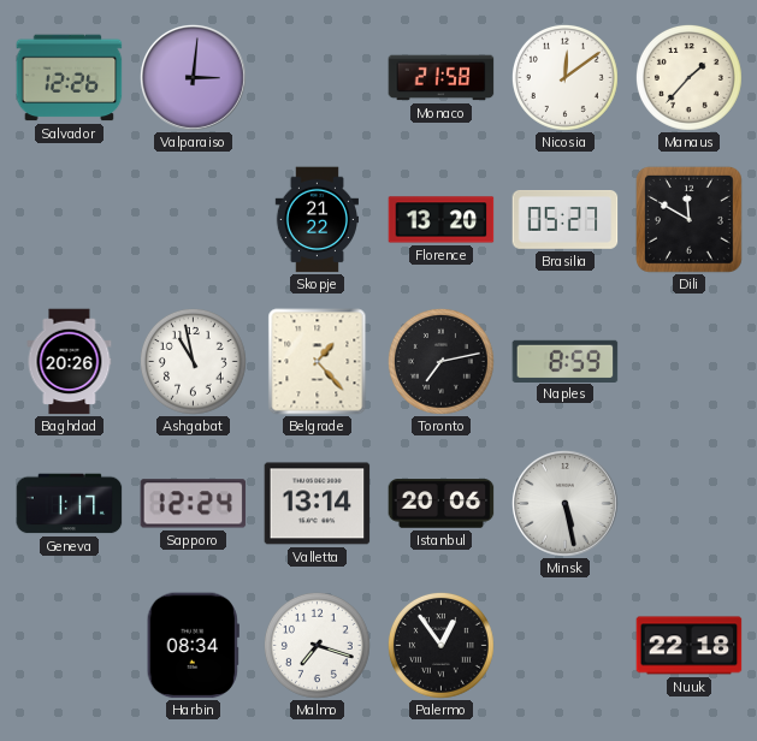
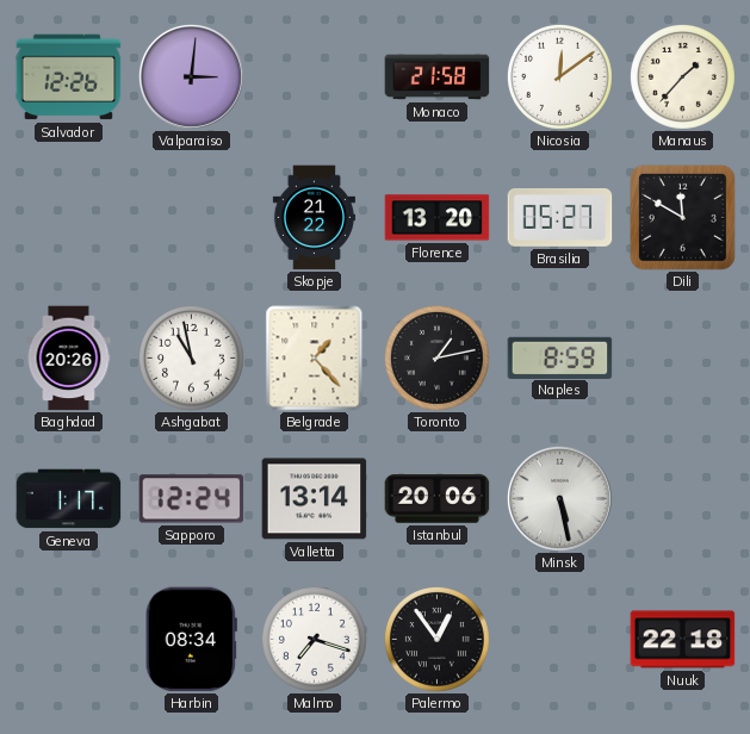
Toronto: 7:13 -> 1:13 (436, 357)
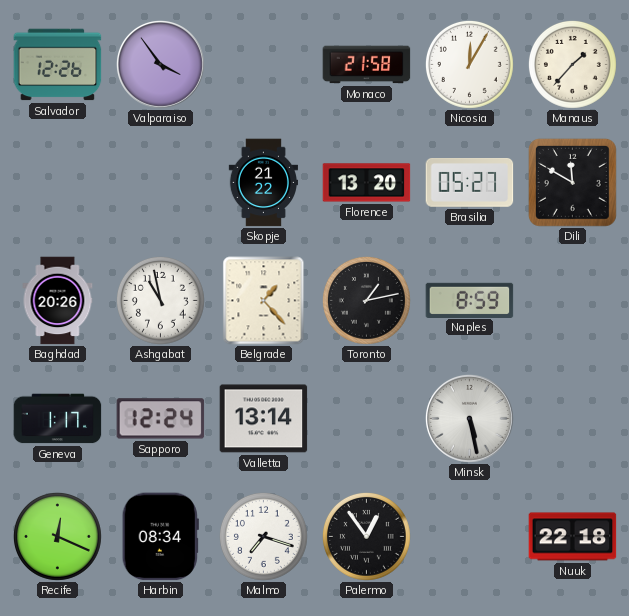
Valparaiso: 3:01 -> 3:54 (161, 65)
Nicosia: 12:09 -> 12:05 (469, 64)
Istanbul: 20:06 -> none (438, 499)
Recife: none -> 12:19 (57, 536)
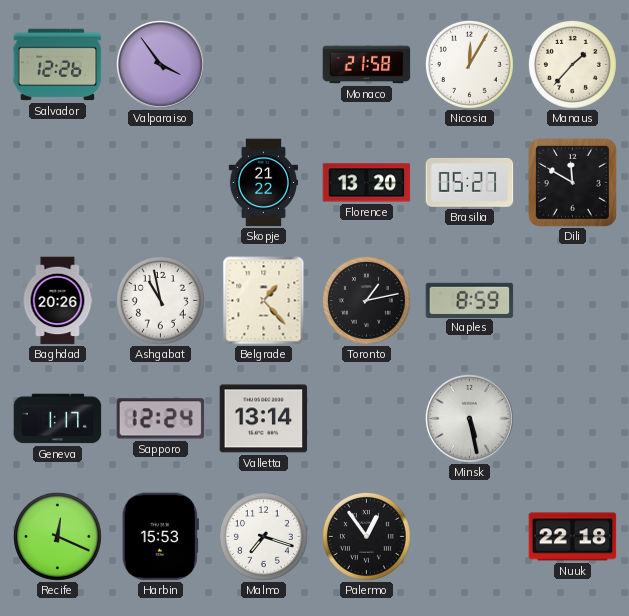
Harbin: 08:34 -> 15:53 (160, 537)
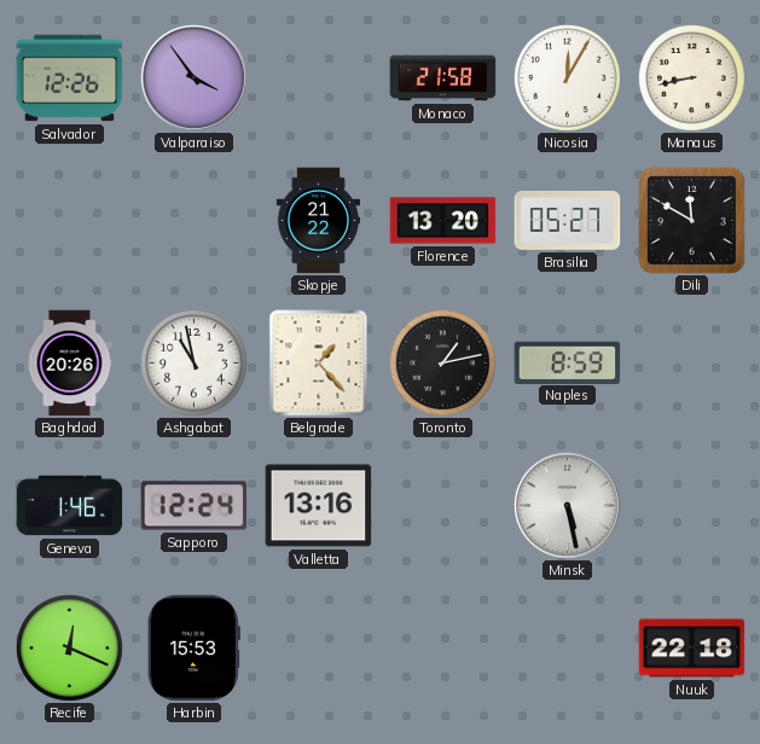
Manaus: 1:37 -> 8:43 (691, 77)
Geneva: 1:17 -> 1:46 (70, 506)
Valletta: 13:14 -> 13:16 (319, 506)
Malmo: 7:18 -> none (263, 536)
Palermo: 12:54 -> none (366, 536)
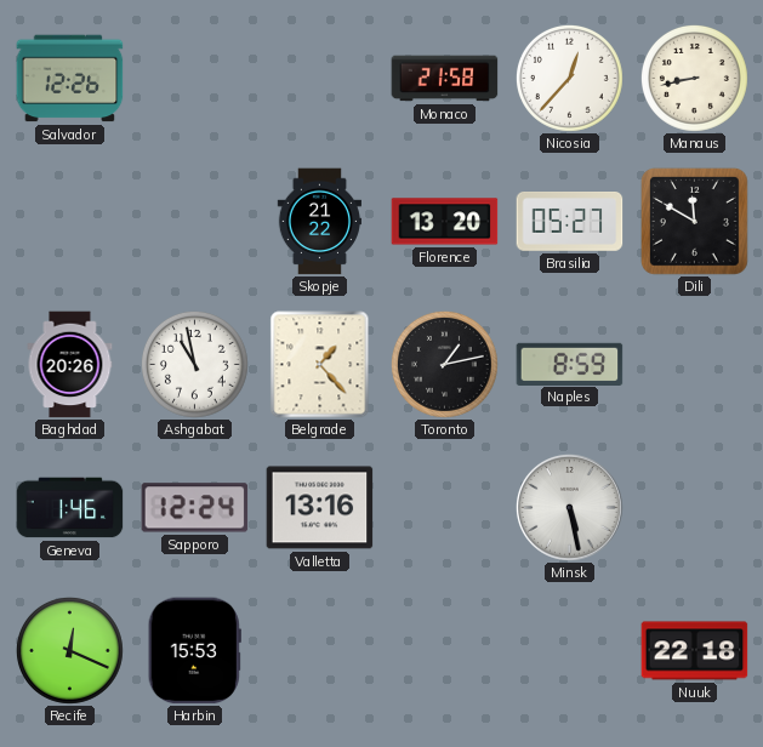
Valparaiso: 3:54 -> none (195, 79)
Nicosia: 12:05 -> 12:37 (569, 78)
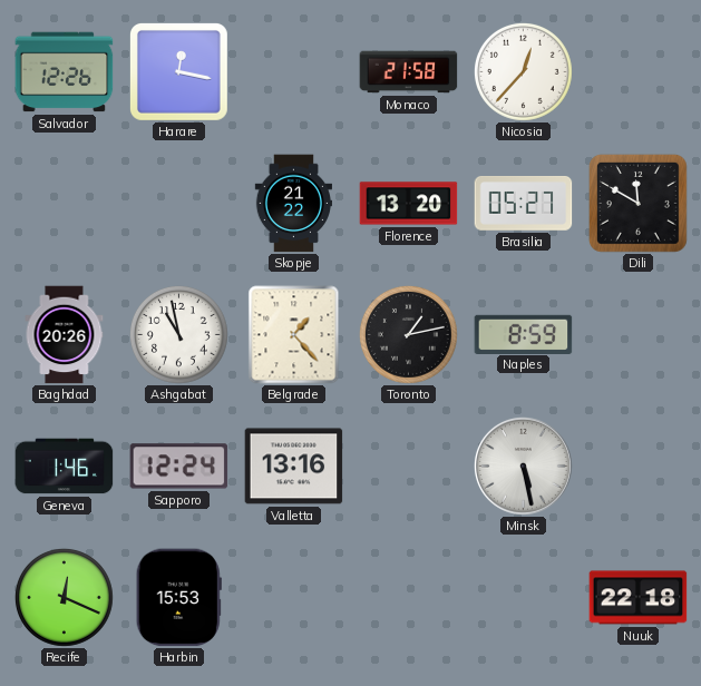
Harare: none -> 12:17 (178, 71)
Manaus: 8:43 -> none (694, 78)
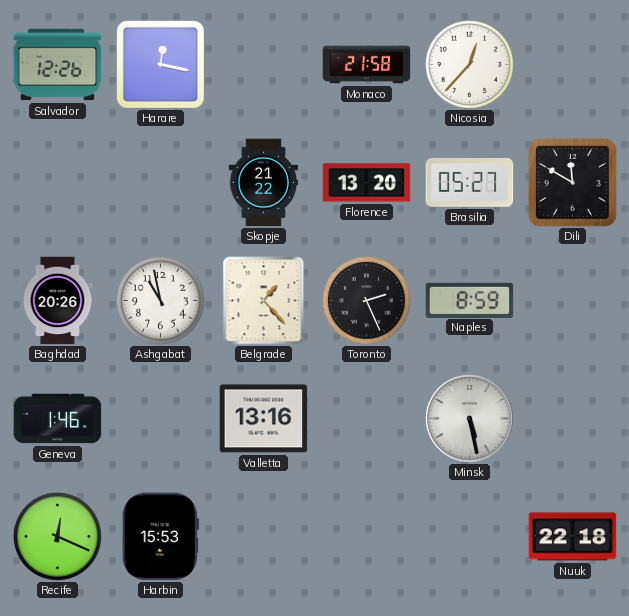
Toronto: 1:13 -> 2:26 (366, 300)
Sapporo: 12:24 -> none (179, 467)
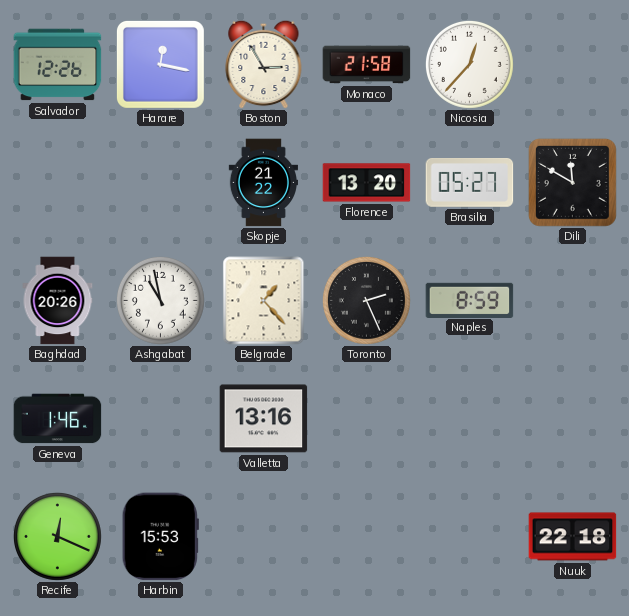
Boston: none -> 2:55 (264, 64)
Minsk: 5:28 -> none (470, 419)
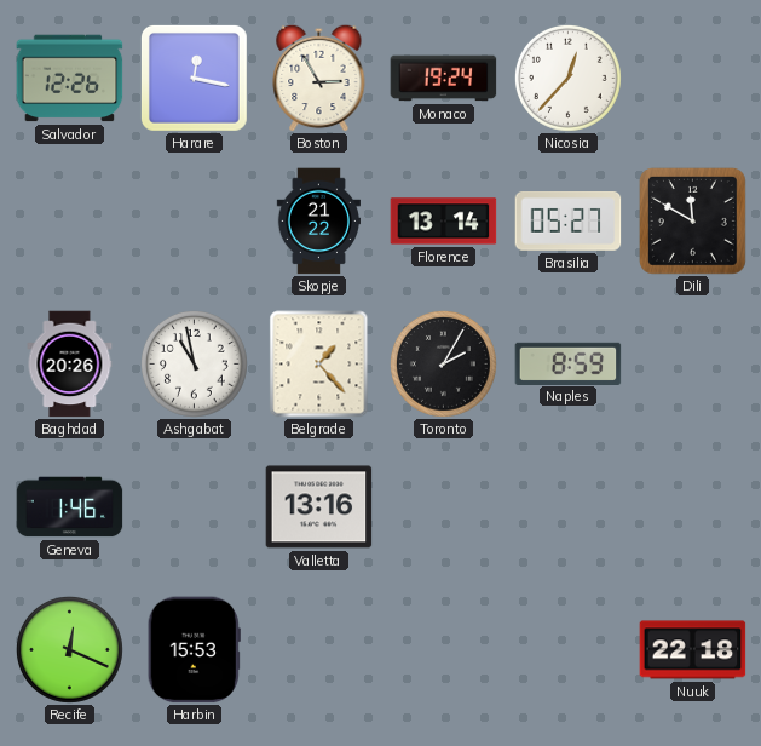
Monaco: 21:58 -> 19:24 (444, 79)
Florence: 13:20 -> 13:14 (444, 222)
Toronto: 2:26 -> 2:05 (443, 363)
